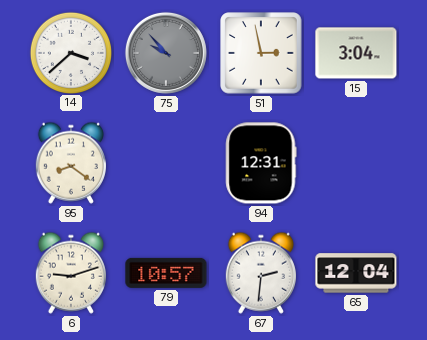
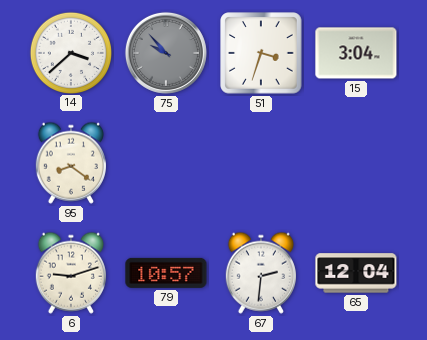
51: 2:58 -> 3:33 (261, 53)
94: 12:31 -> none (261, 163)
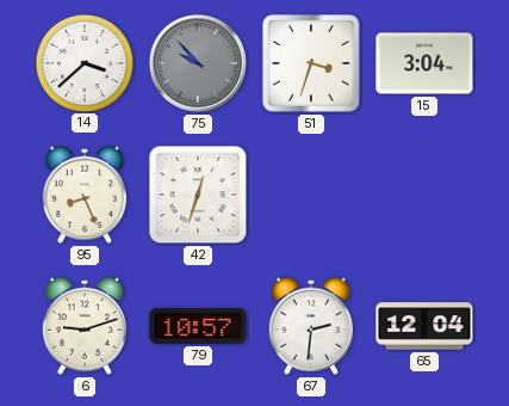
95: 8:21 -> 8:26 (85, 195)
42: none -> 12:33 (198, 195)
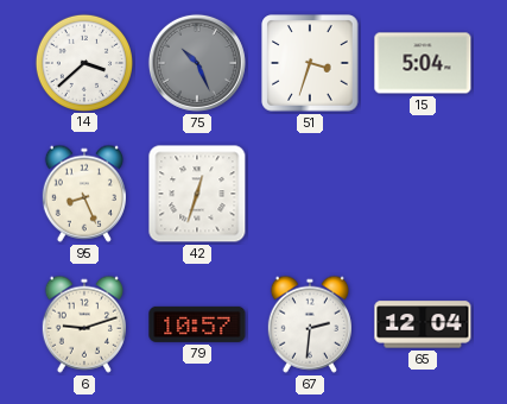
75: 9:53 -> 10:26 (197, 63)
15: 3:04 -> 5:04 (423, 63)
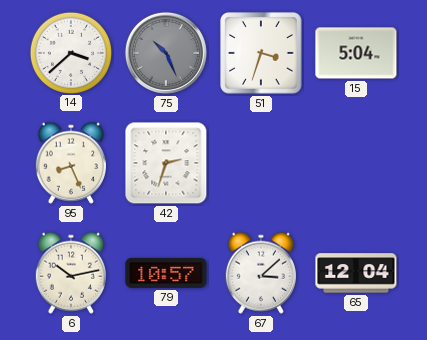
42: 12:33 -> 2:33 (166, 163)
6: 9:12 -> 10:13 (71, 273)
67: 2:31 -> 3:08 (261, 273)
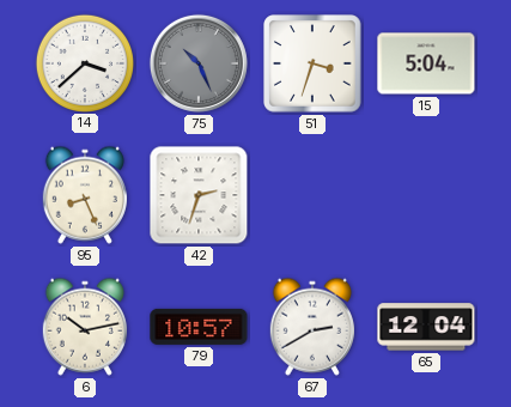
67: 3:08 -> 2:40 (312, 327)
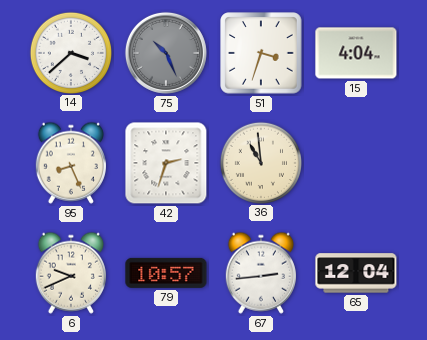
15: 5:04 -> 4:04 (356, 53)
36: none -> 10:59 (260, 162)
6: 10:13 -> 9:41 (71, 273)
67: 2:40 -> 2:44 (261, 273)
